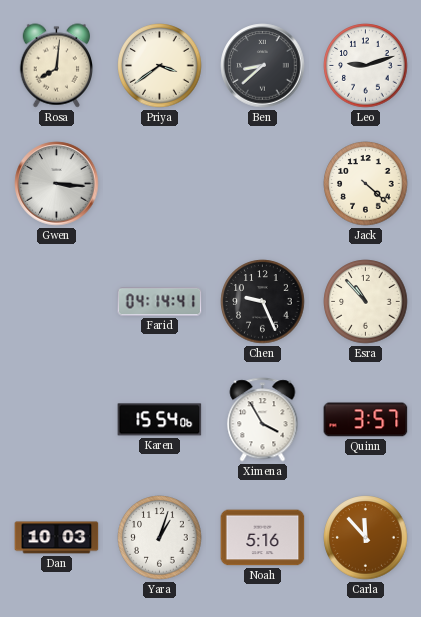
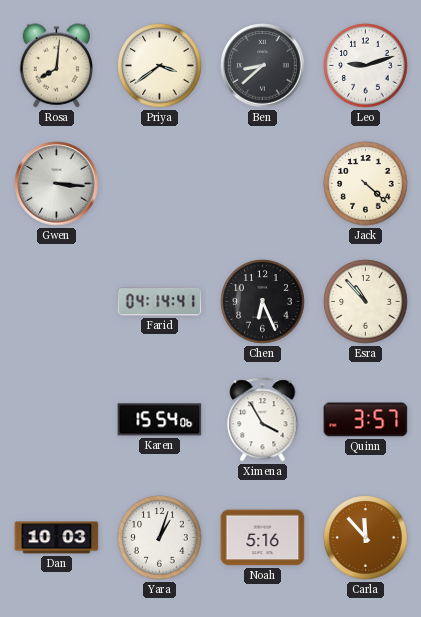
Chen: 9:26 -> 6:26 (263, 302)
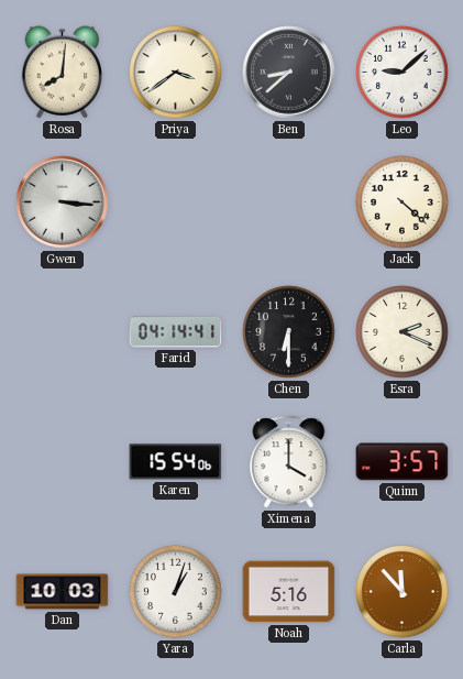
Leo: 9:12 -> 9:08 (403, 73)
Chen: 6:26 -> 6:30 (289, 332)
Esra: 10:53 -> 2:19 (403, 332)
Ximena: 3:55 -> 4:00 (289, 462)
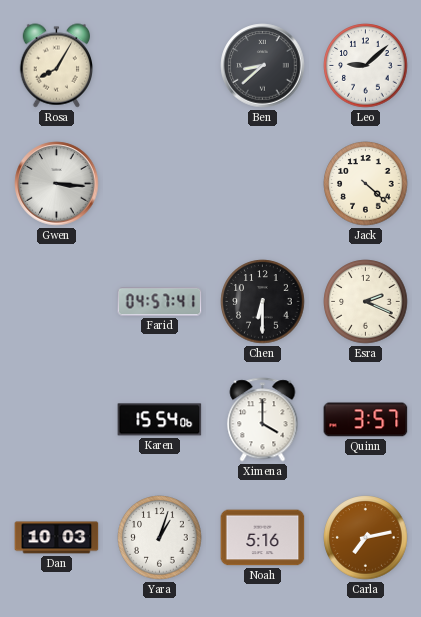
Rosa: 8:01 -> 8:05 (56, 66)
Priya: 3:39 -> none (176, 73)
Farid: 04:14 -> 04:57 (160, 302)
Carla: 11:53 -> 7:13 (366, 538)
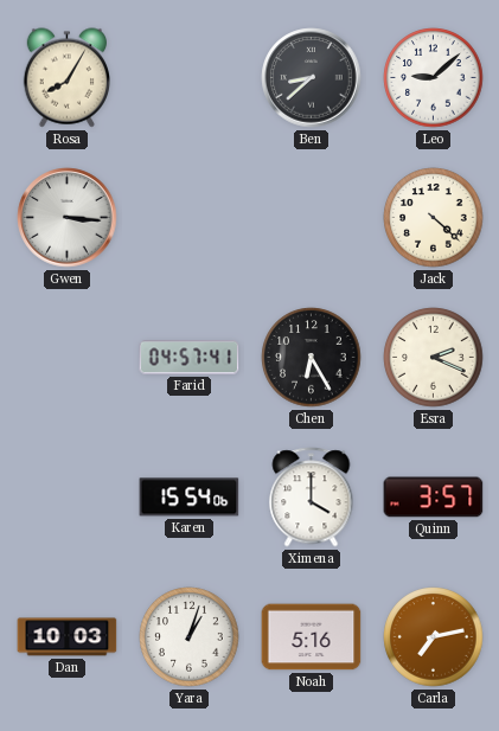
Chen: 6:30 -> 6:25 (312, 358)
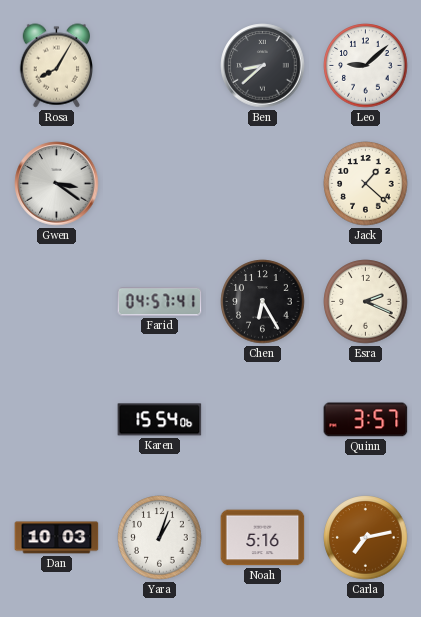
Gwen: 3:16 -> 3:21 (57, 184)
Jack: 4:22 -> 1:22 (366, 184)
Ximena: 4:00 -> none (312, 498)
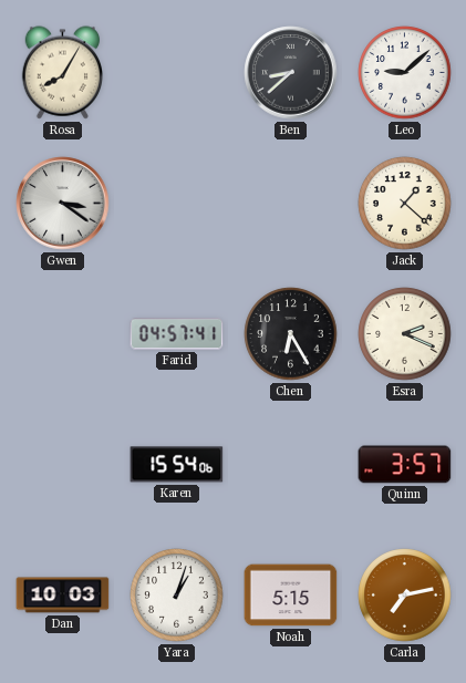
Noah: 5:16 -> 5:15 (291, 596)
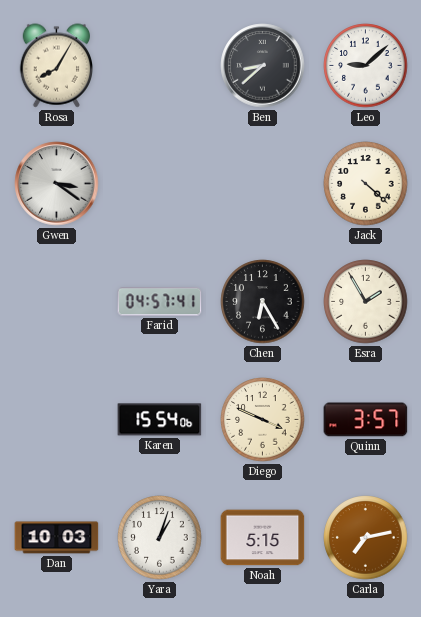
Jack: 1:22 -> 4:22 (366, 184)
Esra: 2:19 -> 1:55 (366, 302)
Diego: none -> 3:49 (263, 420)
